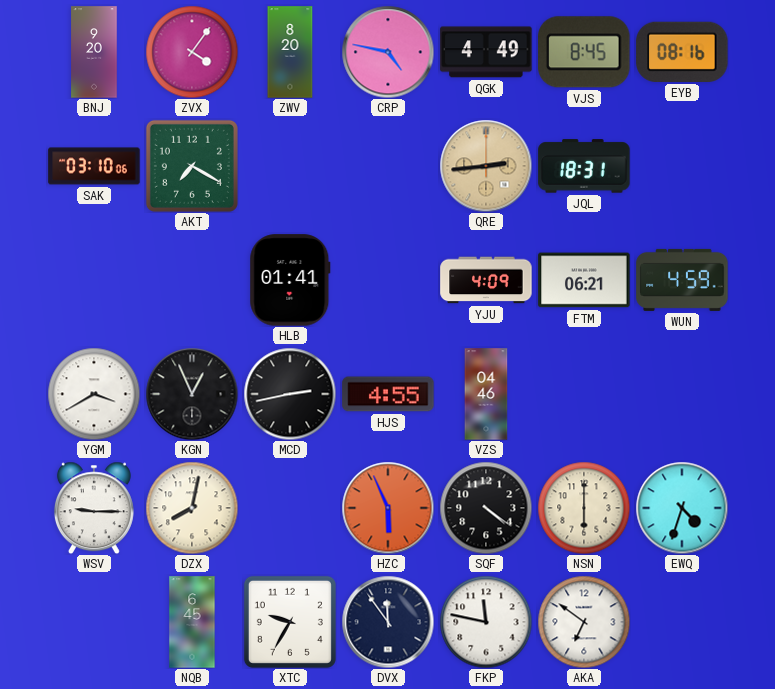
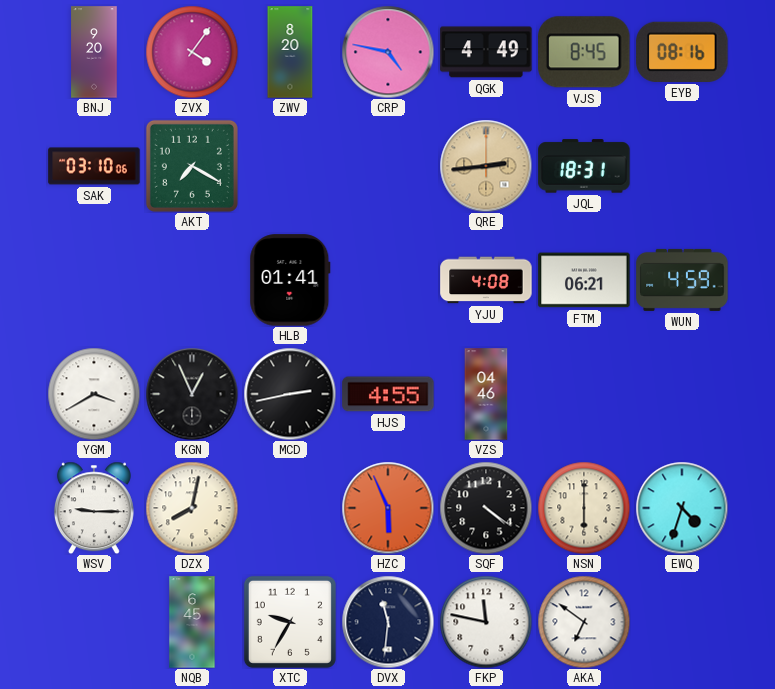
YJU: 4:09 -> 4:08 (486, 280)
DVX: 11:54 -> 11:31 (388, 622)
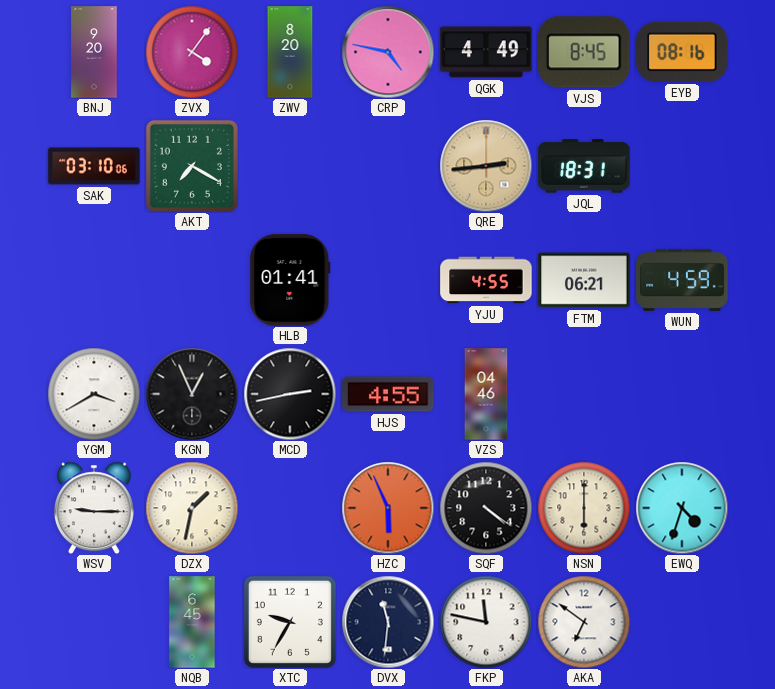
YJU: 4:08 -> 4:55 (486, 280)
DZX: 8:02 -> 1:32 (192, 508)
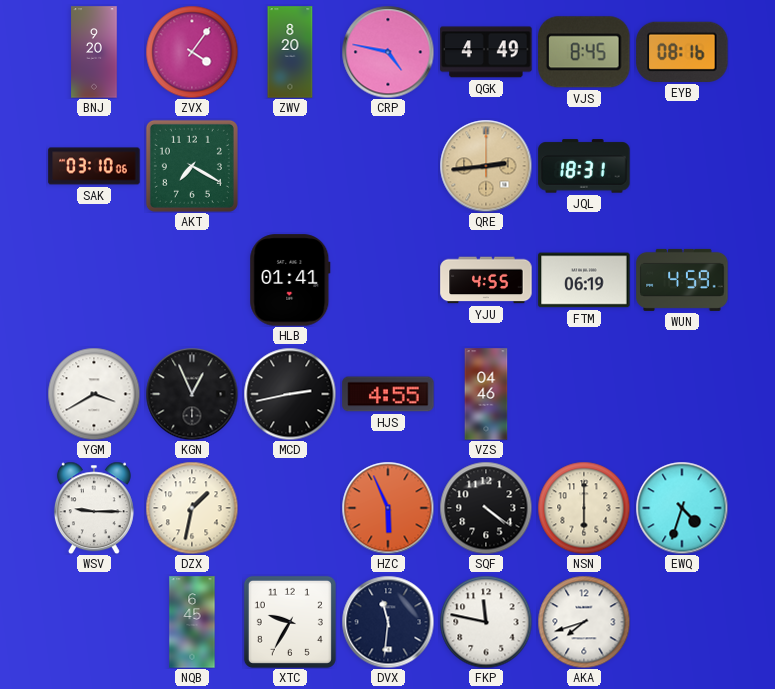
FTM: 06:21 -> 06:19 (584, 280)
AKA: 6:51 -> 7:42 (584, 622)
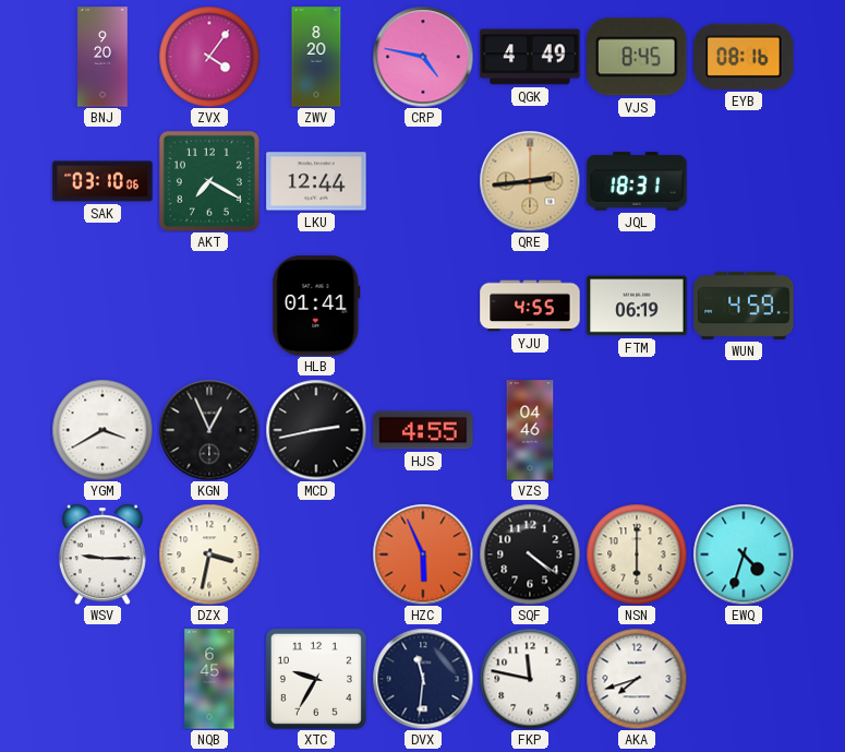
LKU: none -> 12:44 (316, 181)
DZX: 1:32 -> 3:32 (209, 554)
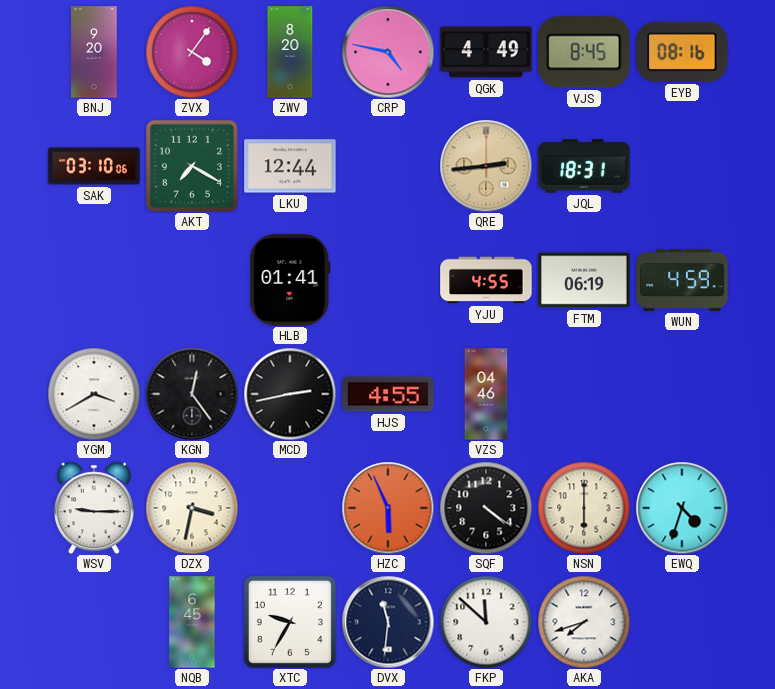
KGN: 12:56 -> 12:24 (192, 394)
FKP: 11:47 -> 11:52 (486, 622)
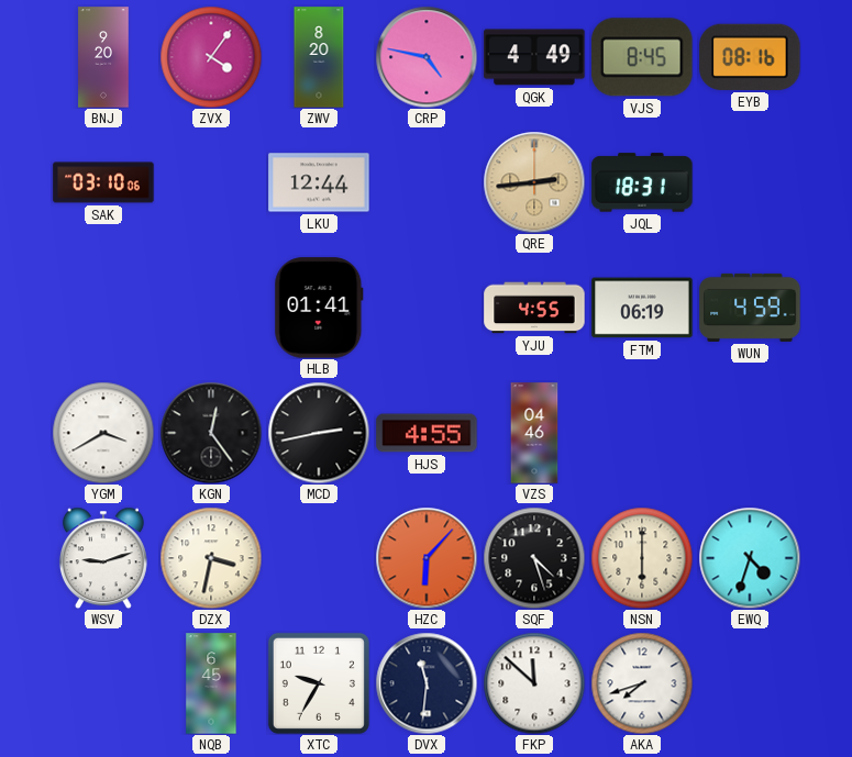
AKT: 7:20 -> none (192, 166)
WSV: 9:15 -> 9:12 (103, 558)
HZC: 5:56 -> 6:07 (427, 558)
SQF: 4:21 -> 4:27 (534, 558)
